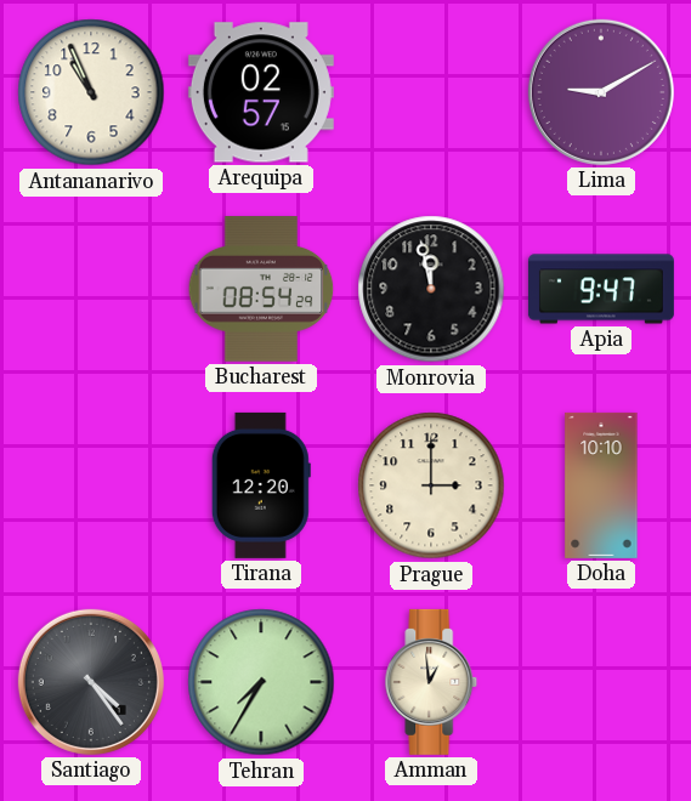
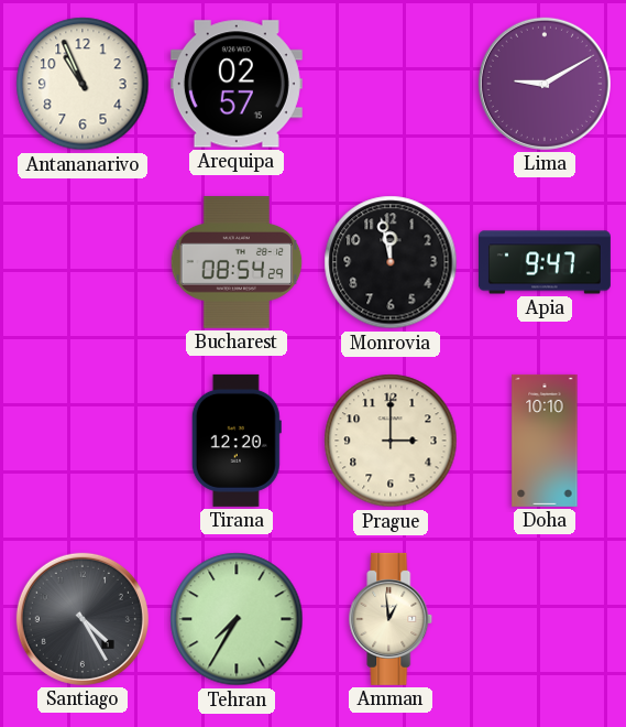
Santiago: 4:24 -> 4:25 (83, 619)
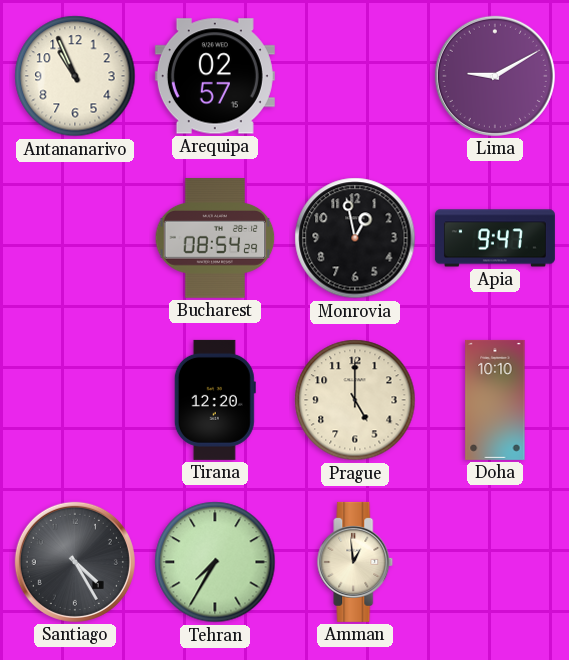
Monrovia: 11:58 -> 12:58 (355, 238)
Prague: 3:00 -> 5:00 (355, 400)
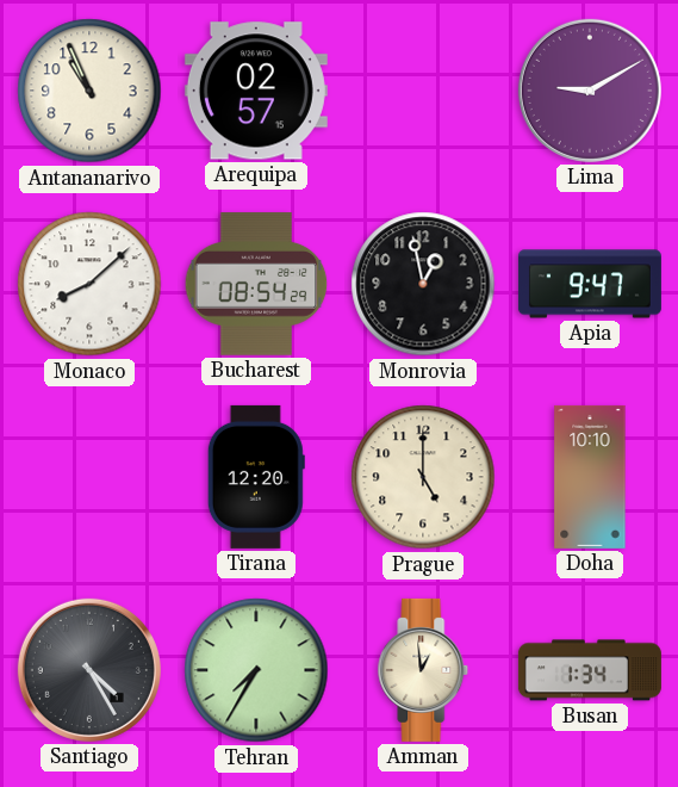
Monaco: none -> 8:08 (89, 284)
Busan: none -> 1:34 (590, 670)
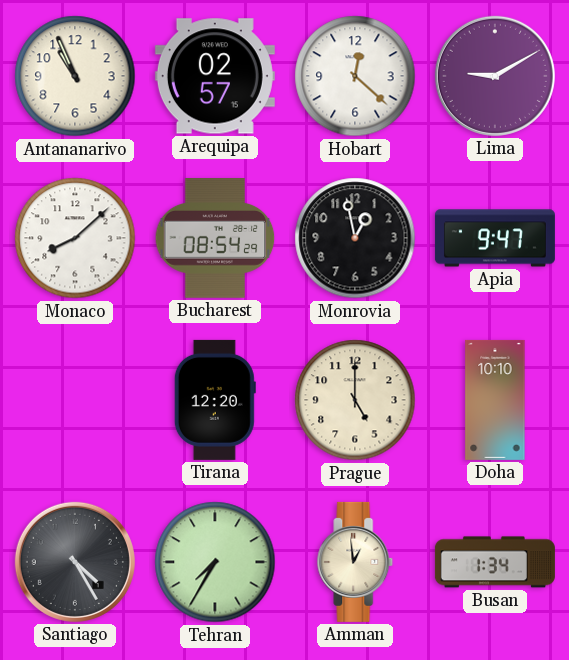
Hobart: none -> 12:22 (355, 76)
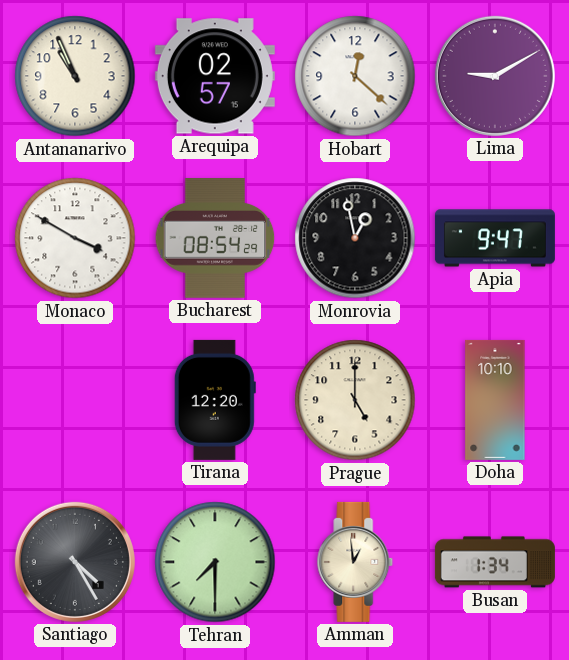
Monaco: 8:08 -> 3:50 (75, 238)
Tehran: 7:35 -> 7:30 (215, 562)
